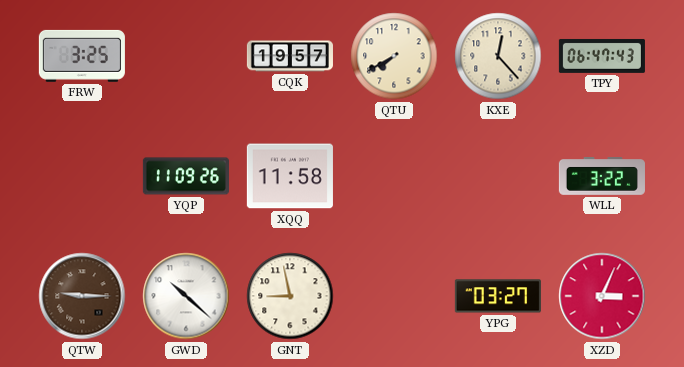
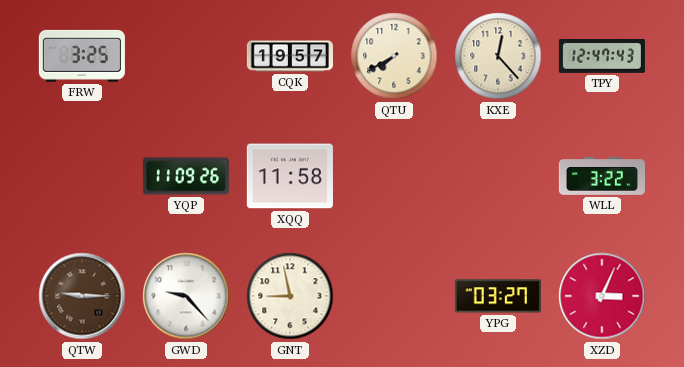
TPY: 06:47 -> 12:47 (602, 56)
GWD: 10:22 -> 9:23 (186, 296)
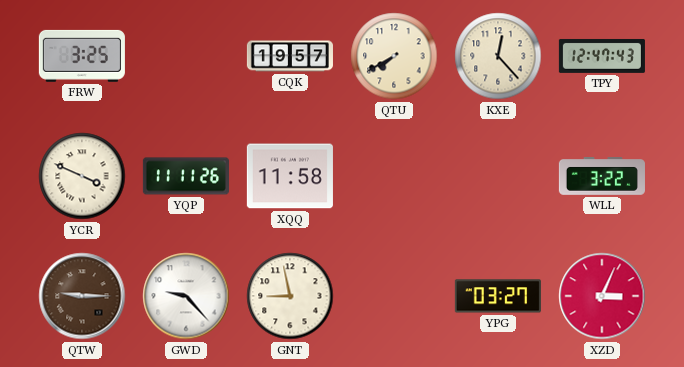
YCR: none -> 3:49 (82, 176)
YQP: 11:09 -> 11:11 (186, 176)
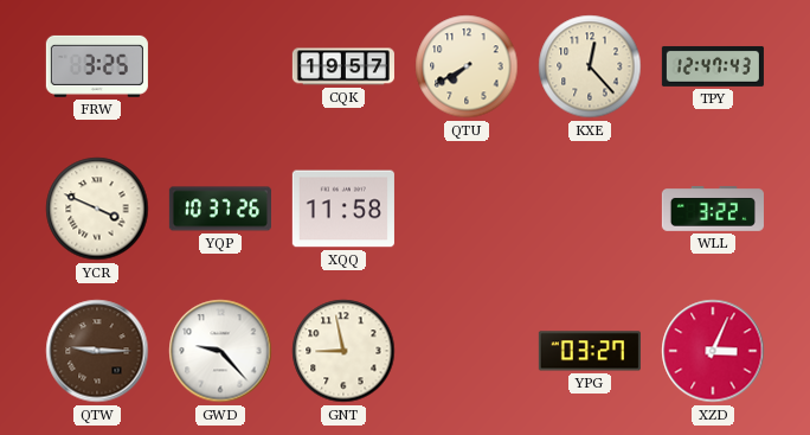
YQP: 11:11 -> 10:37 (220, 209)
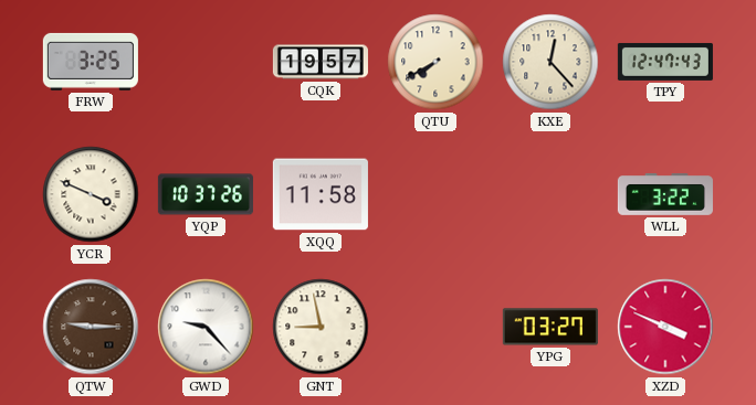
XZD: 3:04 -> 3:49 (665, 327)
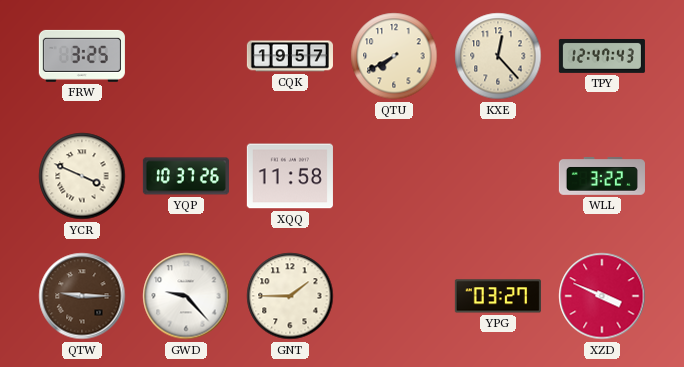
GNT: 8:58 -> 1:45 (290, 296)
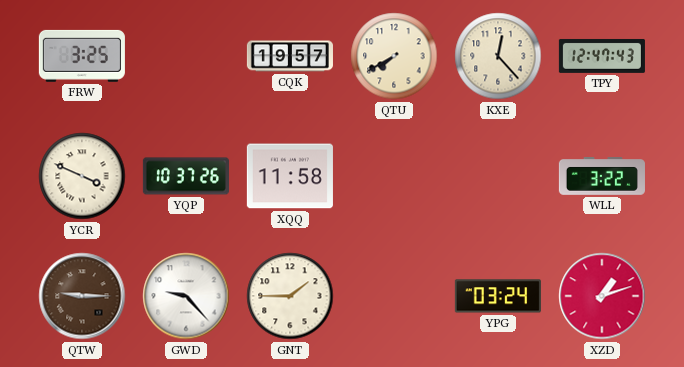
YPG: 03:27 -> 03:24 (498, 296)
XZD: 3:49 -> 1:12 (602, 296)
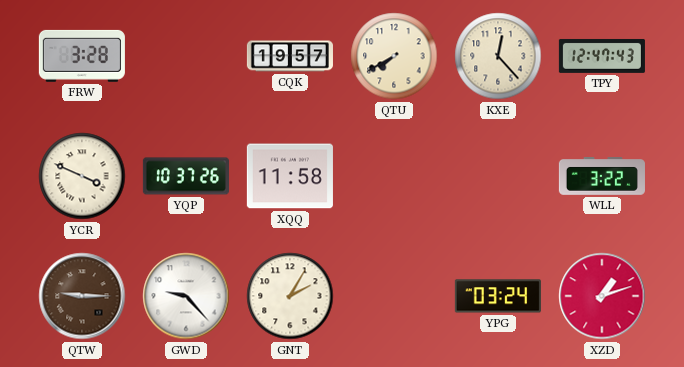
FRW: 3:25 -> 3:28 (82, 56)
GNT: 1:45 -> 2:05 (290, 296)
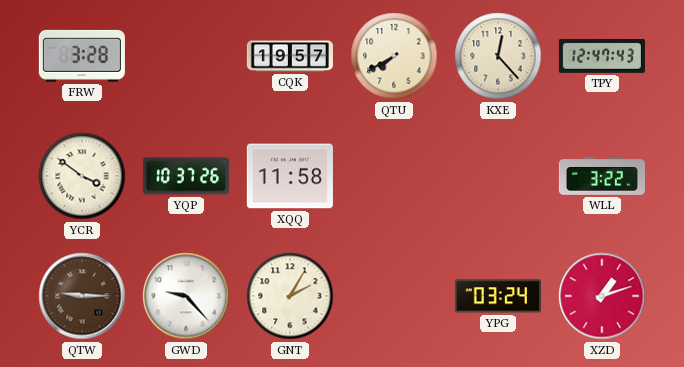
YCR: 3:49 -> 3:51 (82, 176)
